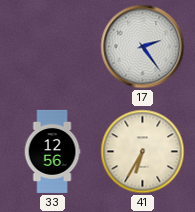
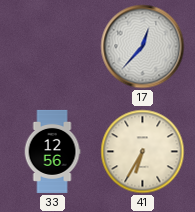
17: 2:24 -> 12:37 (143, 47)
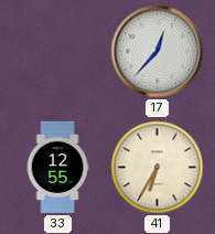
33: 12:56 -> 12:55 (57, 167)
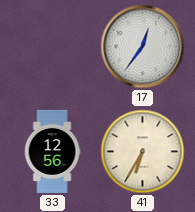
17: 12:37 -> 12:36 (143, 47)
33: 12:55 -> 12:56 (52, 151)
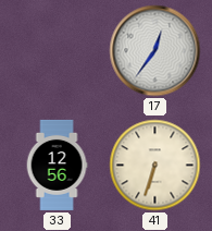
41: 6:35 -> 6:33 (155, 166)
